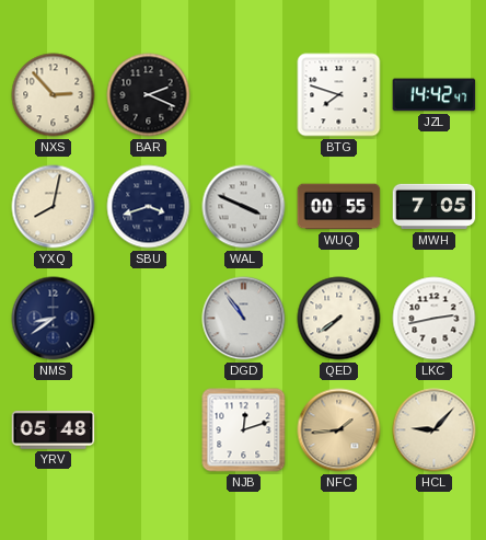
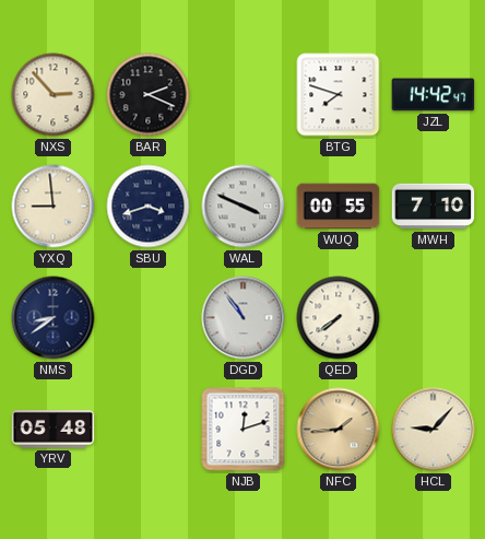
YXQ: 8:02 -> 8:59 (54, 207)
MWH: 7:05 -> 7:10 (434, 207)
LKC: 2:43 -> none (435, 319)
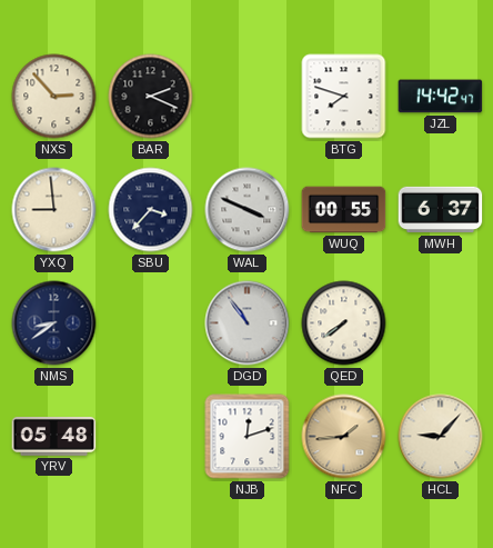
SBU: 3:42 -> 3:37 (151, 210)
MWH: 7:10 -> 6:37 (441, 210)
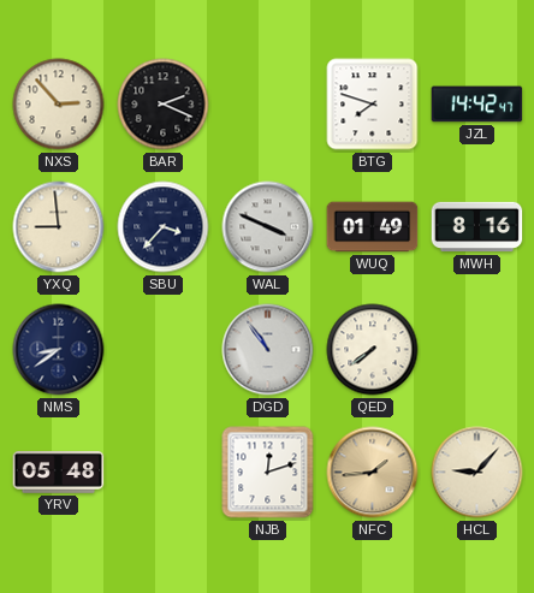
WUQ: 00:55 -> 01:49 (373, 227)
MWH: 6:37 -> 8:16 (477, 227)
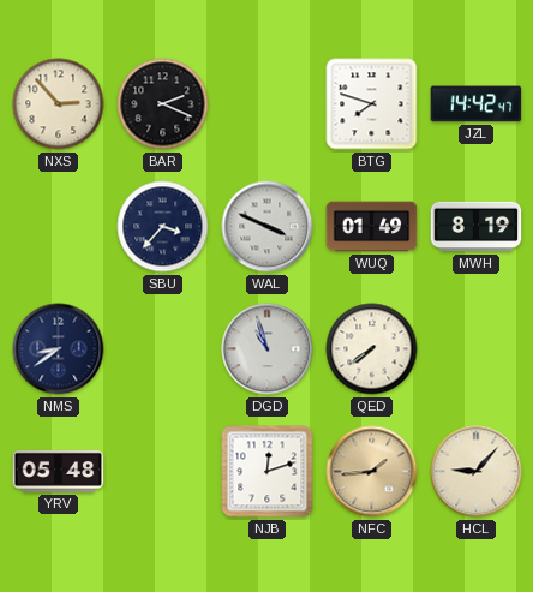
YXQ: 8:59 -> none (59, 227)
MWH: 8:16 -> 8:19 (477, 227)
DGD: 10:54 -> 10:57 (268, 349)
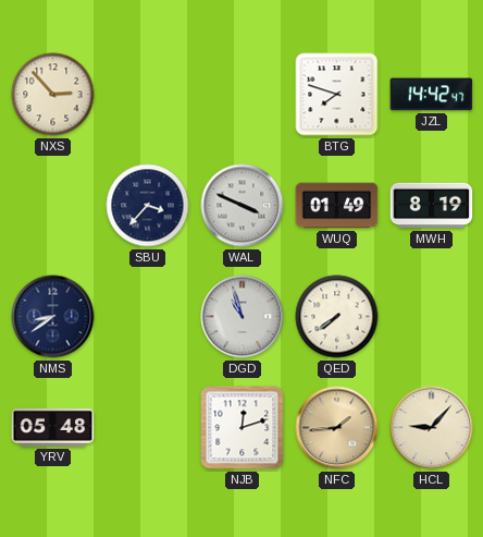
BAR: 2:19 -> none (163, 104)
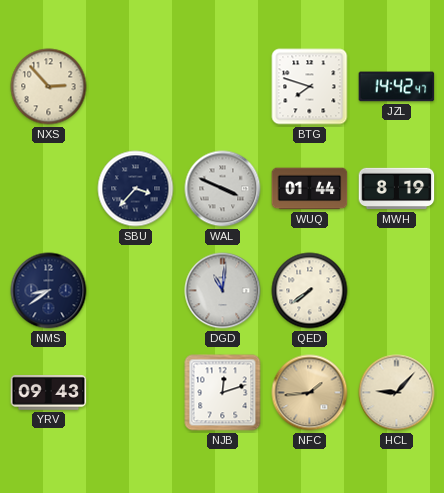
WUQ: 01:49 -> 01:44 (310, 189)
DGD: 10:57 -> 11:01 (223, 291)
YRV: 05:48 -> 09:43 (49, 393)
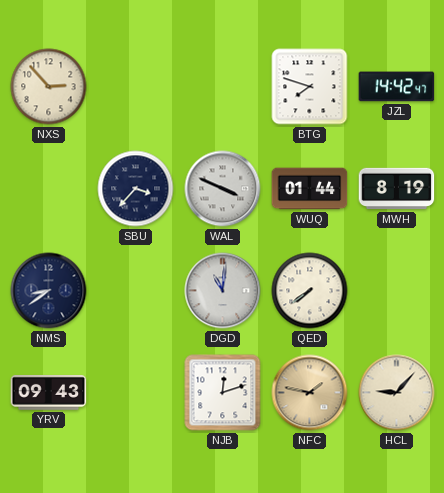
NFC: 1:44 -> 1:47 (310, 393)
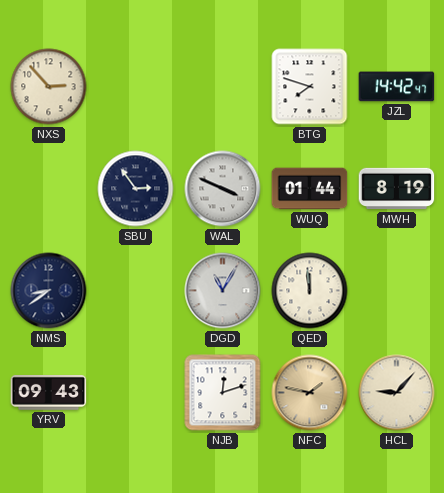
SBU: 3:37 -> 2:54 (136, 189)
DGD: 11:01 -> 11:05 (223, 291)
QED: 7:39 -> 11:59 (310, 291)
